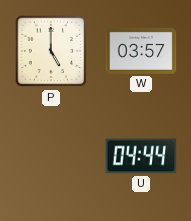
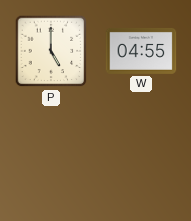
W: 03:57 -> 04:55 (141, 51)
U: 04:44 -> none (141, 156)
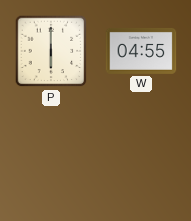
P: 5:00 -> 6:00 (51, 51)
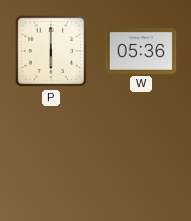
W: 04:55 -> 05:36 (141, 51)
